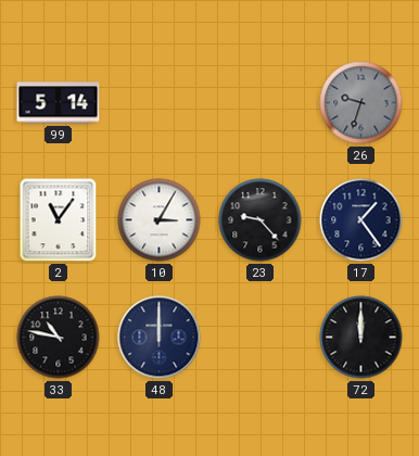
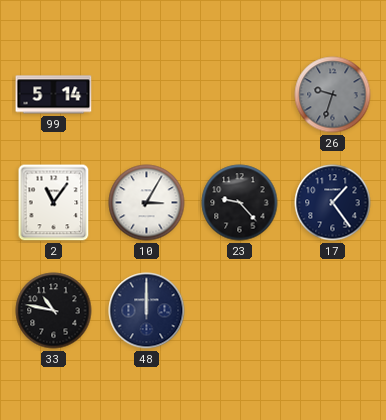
72: 12:00 -> none (361, 338)
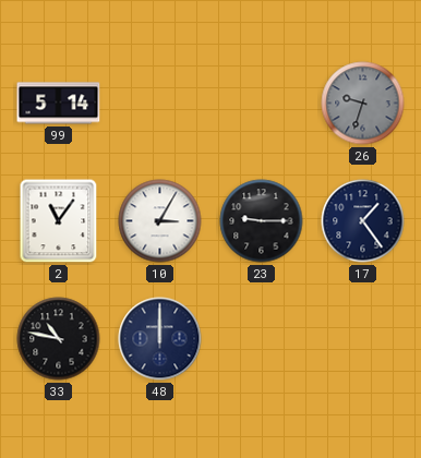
23: 9:23 -> 9:15 (262, 221)
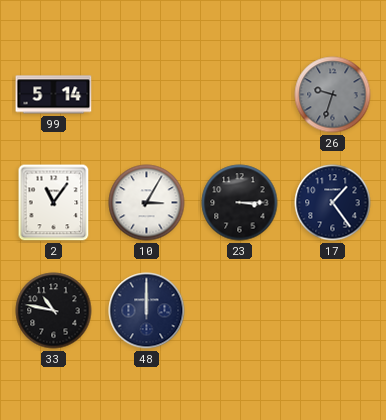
23: 9:15 -> 3:15 (240, 203)
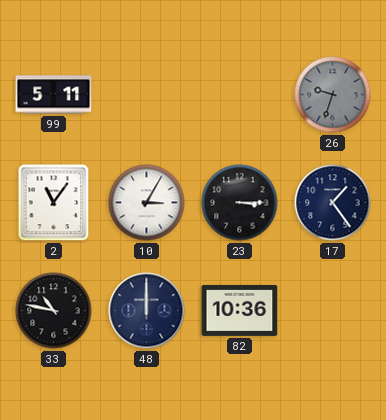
99: 5:14 -> 5:11 (54, 95)
82: none -> 10:36 (240, 310)
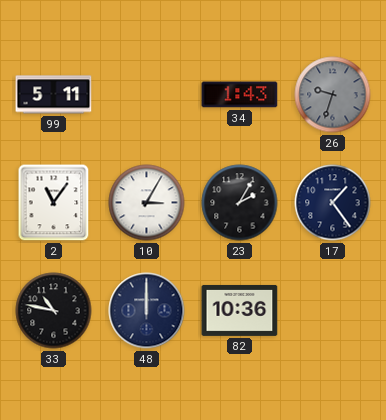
34: none -> 1:43 (240, 95)
23: 3:15 -> 2:05 (240, 203)
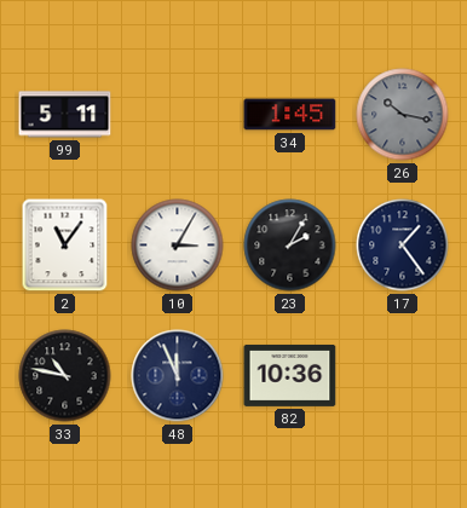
34: 1:43 -> 1:45 (290, 115)
26: 9:33 -> 10:17 (403, 115)
48: 12:00 -> 11:56 (178, 376)
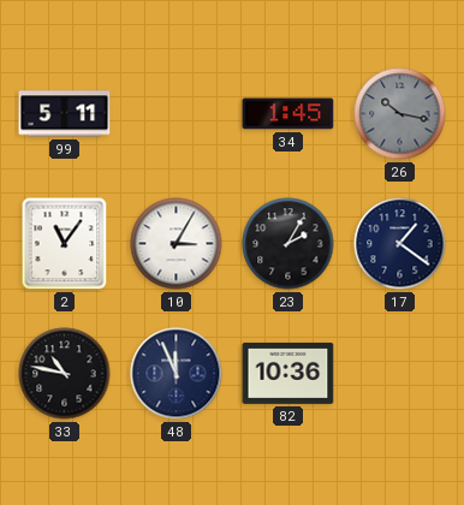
17: 1:24 -> 1:21 (400, 244)
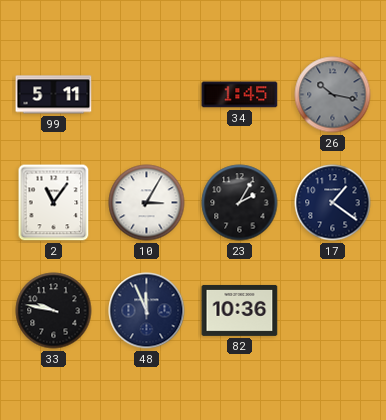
33: 10:47 -> 9:47 (54, 311)
